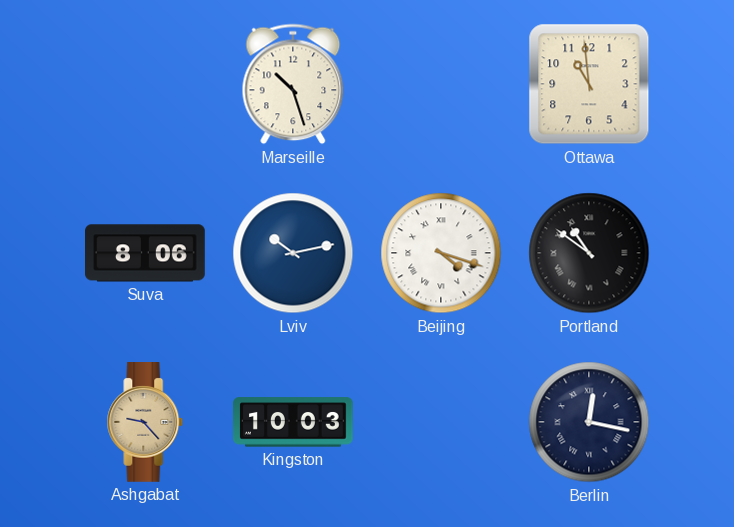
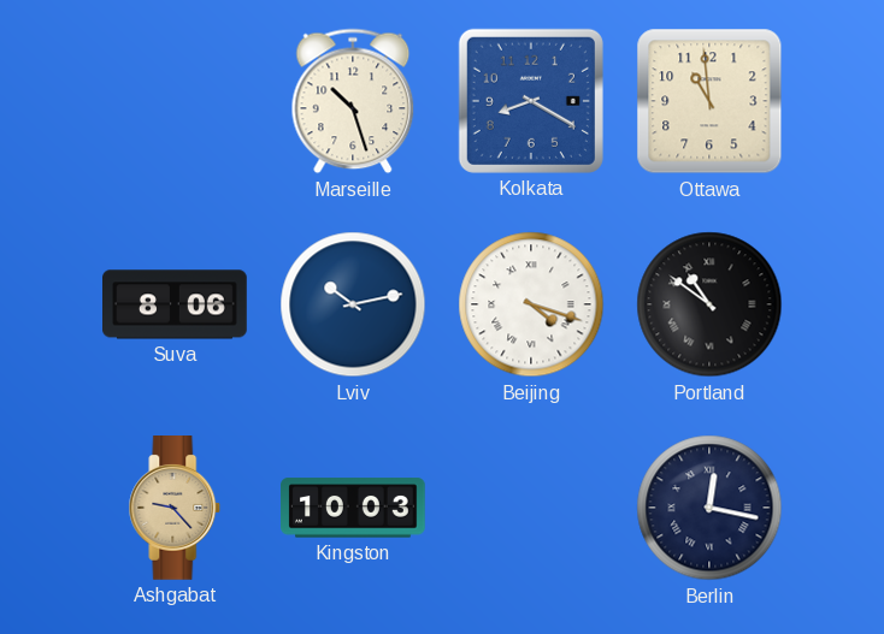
Kolkata: none -> 8:20 (531, 101)
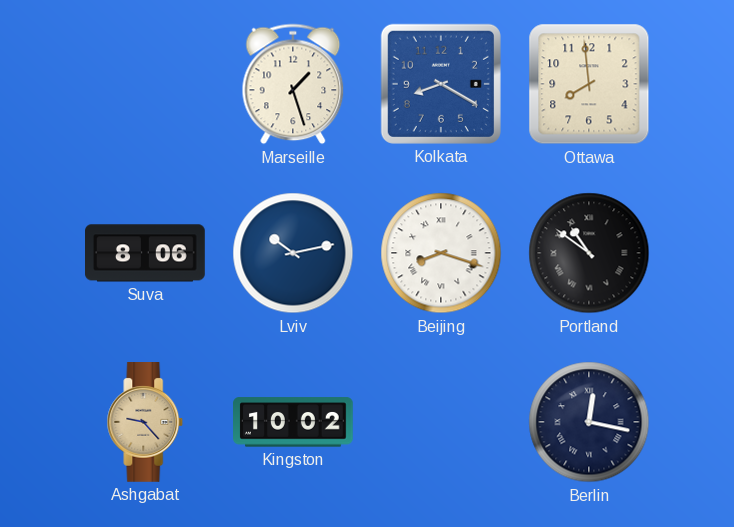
Marseille: 10:27 -> 1:27 (293, 84)
Ottawa: 10:59 -> 7:59 (589, 84)
Beijing: 4:18 -> 8:18 (441, 253)
Kingston: 10:03 -> 10:02 (294, 422)
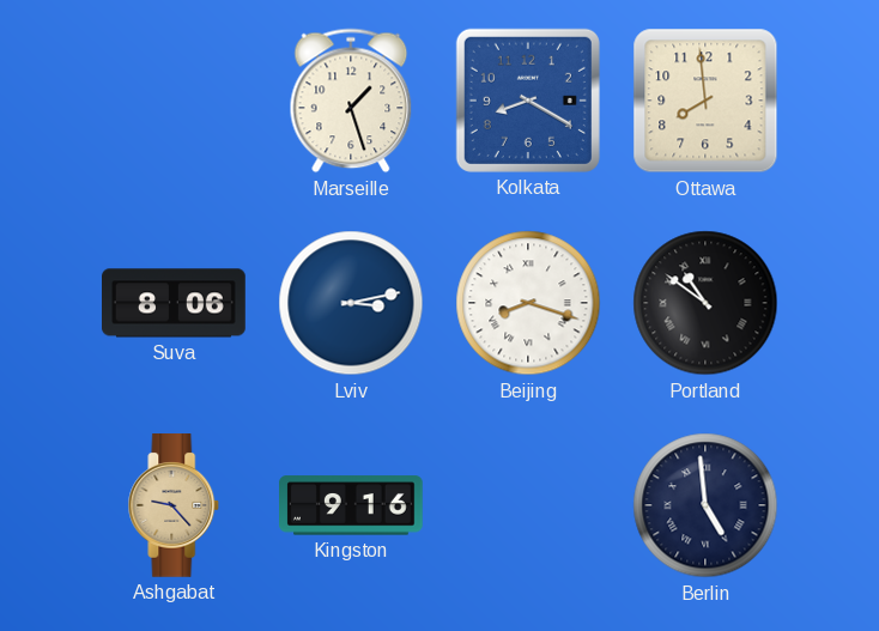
Lviv: 10:13 -> 3:13 (351, 303)
Kingston: 10:02 -> 9:16 (352, 505)
Berlin: 12:17 -> 4:59 (705, 505)
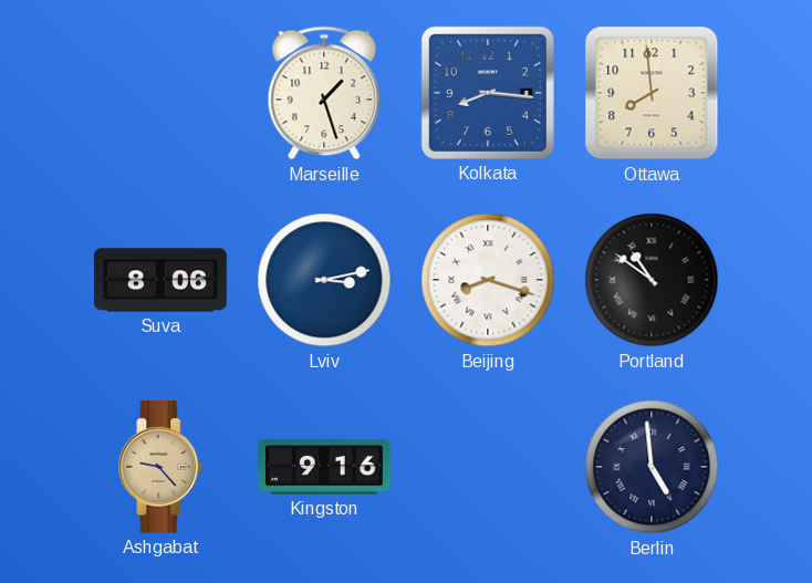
Kolkata: 8:20 -> 8:16 (488, 93)
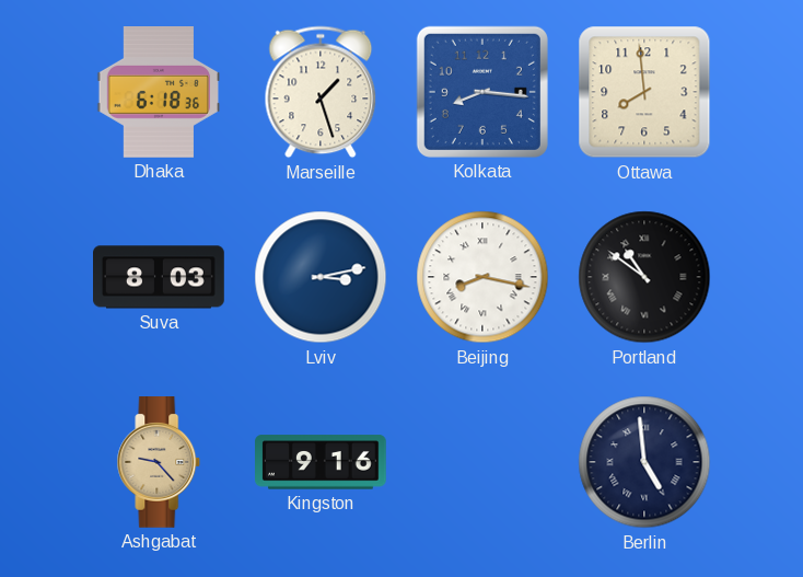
Dhaka: none -> 6:18 (158, 93)
Suva: 8:06 -> 8:03 (160, 277)
Beijing: 8:18 -> 8:17 (482, 277)
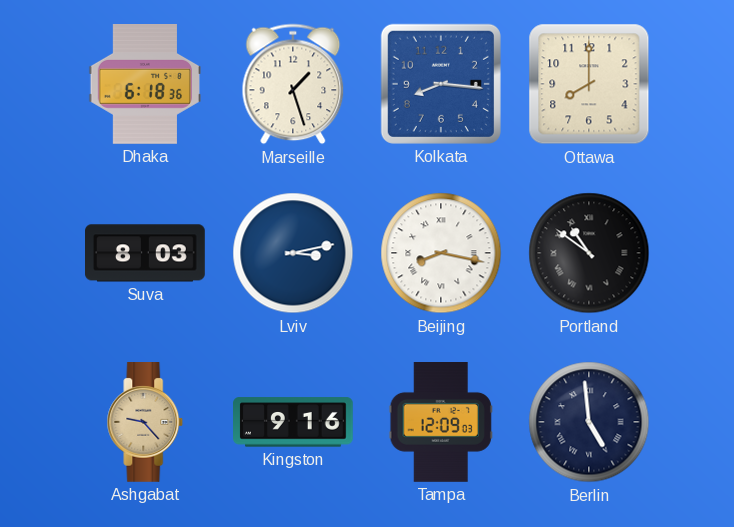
Ottawa: 7:59 -> 8:00 (589, 84)
Tampa: none -> 12:09 (441, 423)
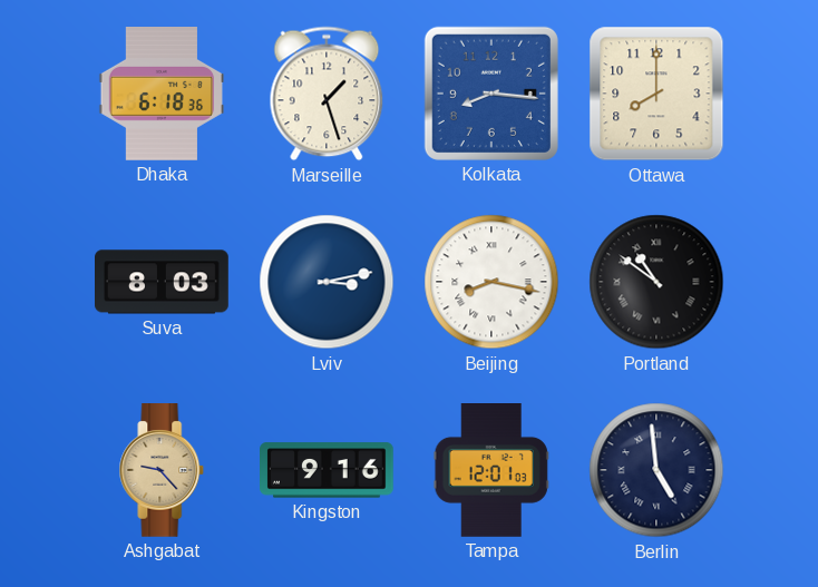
Tampa: 12:09 -> 12:01 (491, 471)
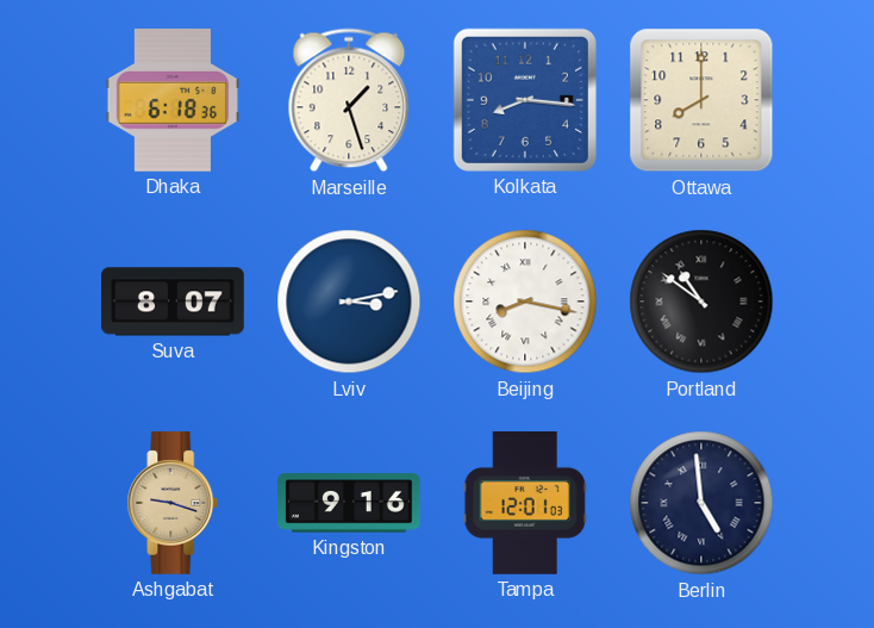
Suva: 8:03 -> 8:07 (174, 301)
Ashgabat: 9:23 -> 9:18 (173, 504)
